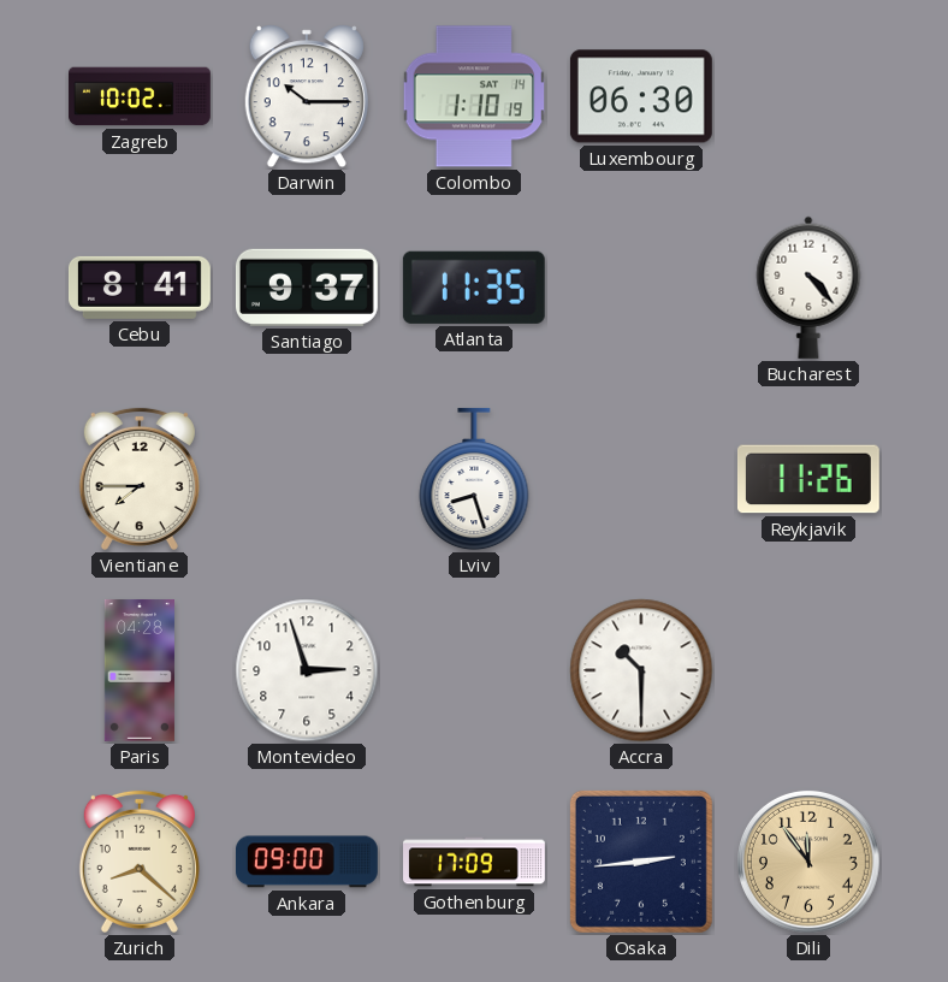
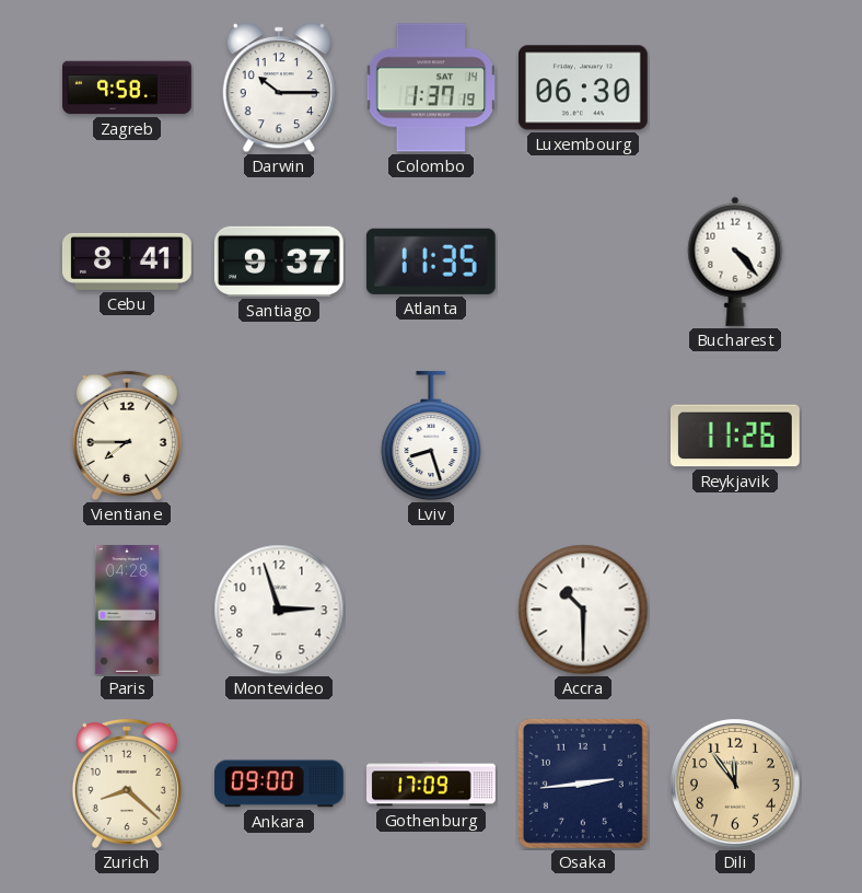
Zagreb: 10:02 -> 9:58 (127, 88)
Colombo: 1:10 -> 1:37 (430, 88)
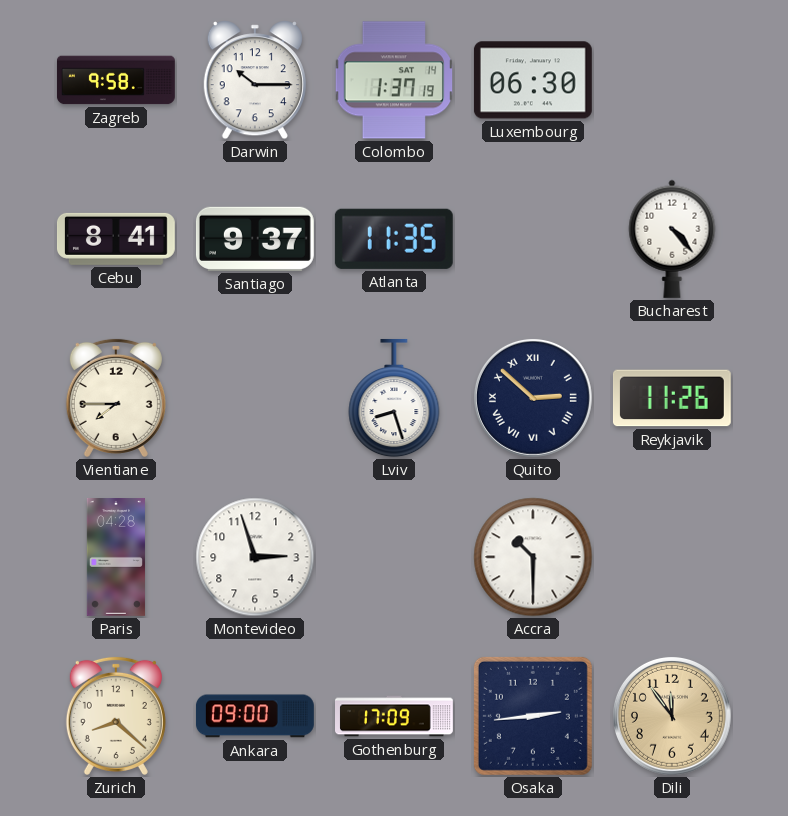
Quito: none -> 2:52 (533, 398)
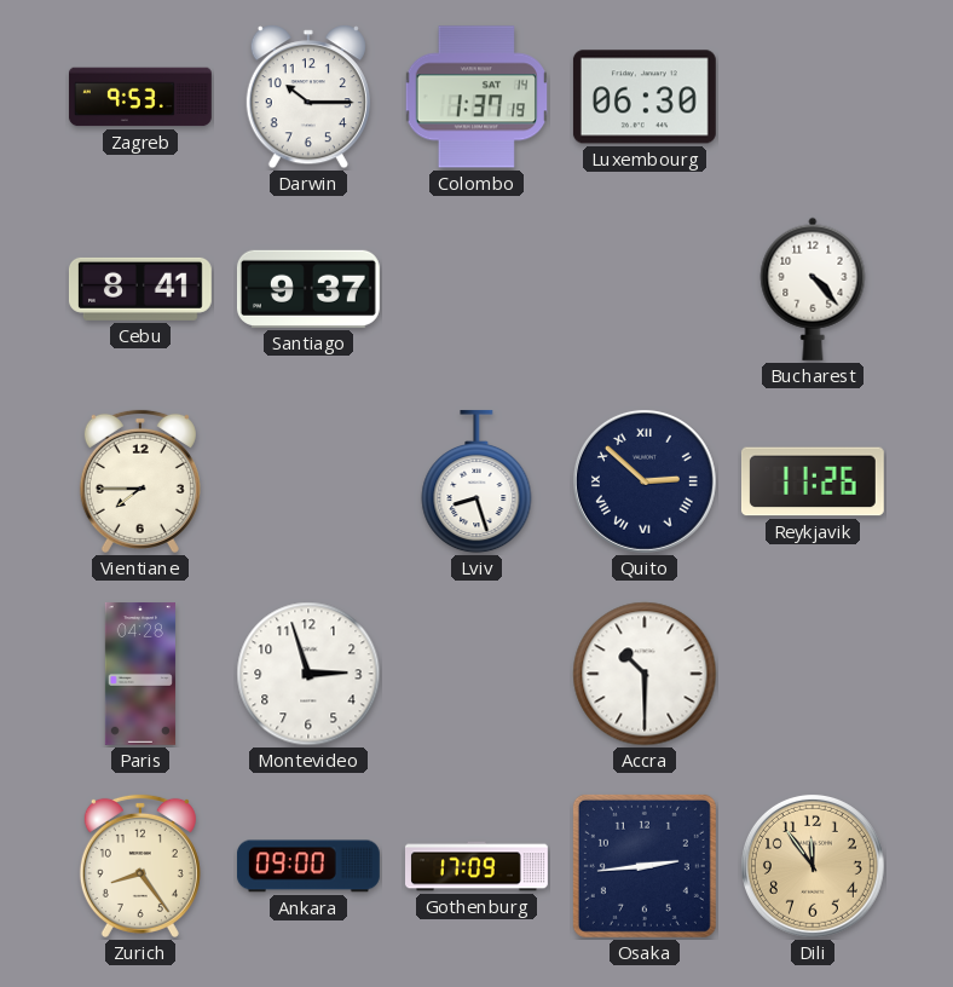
Zagreb: 9:58 -> 9:53 (140, 97)
Atlanta: 11:35 -> none (394, 239)
Zurich: 8:22 -> 8:24 (140, 866)
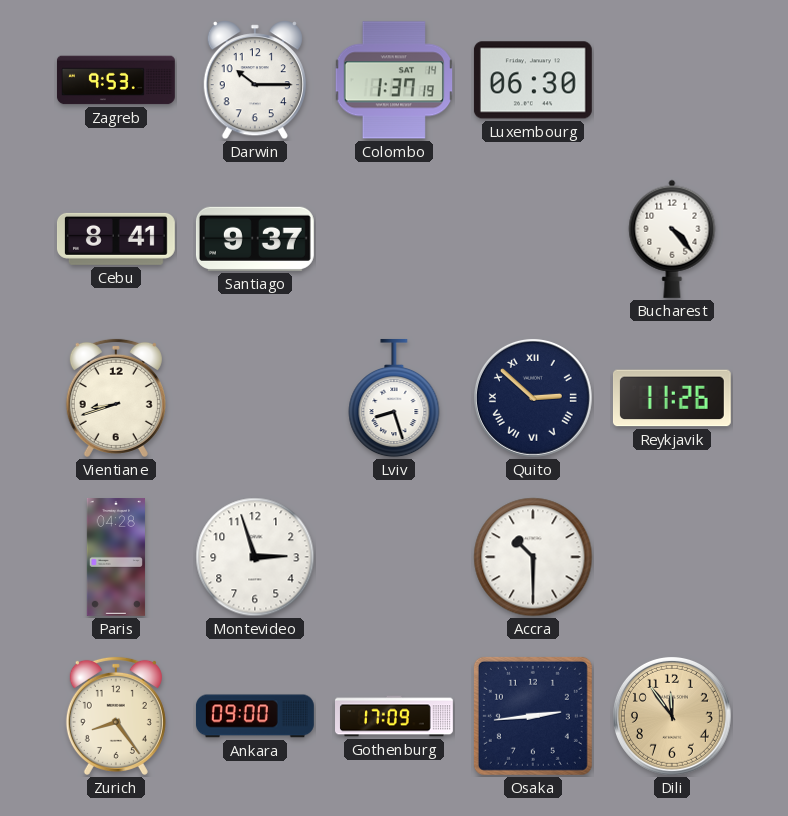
Vientiane: 7:45 -> 8:42 (116, 398)
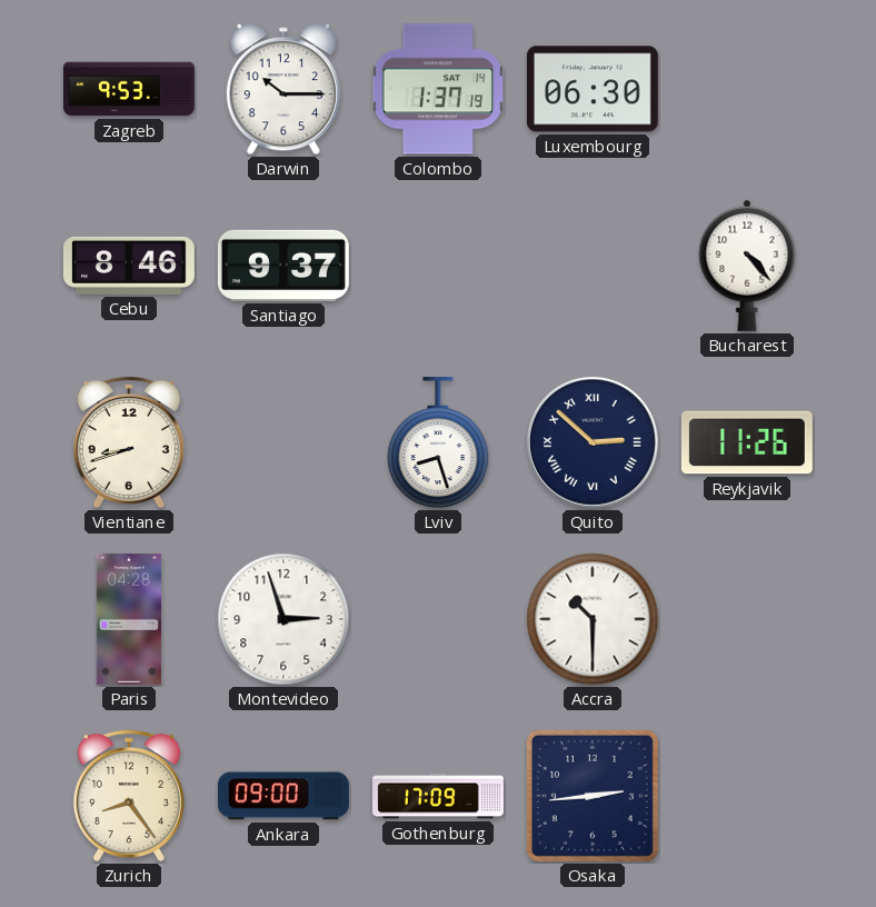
Cebu: 8:41 -> 8:46 (129, 266)
Dili: 11:54 -> none (672, 716)
